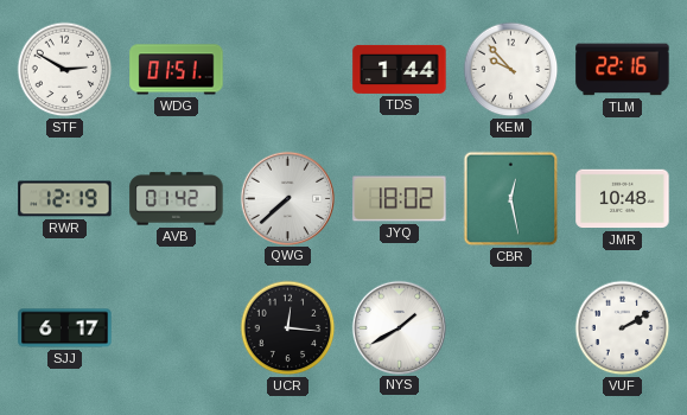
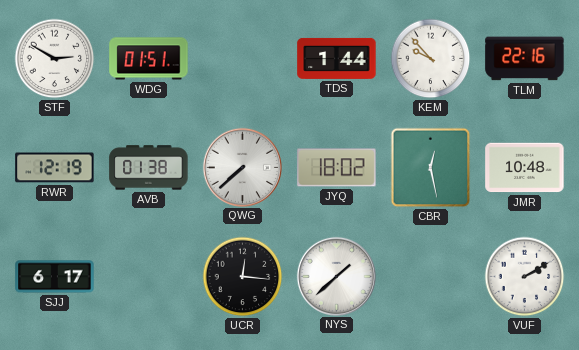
AVB: 01:42 -> 01:38 (149, 168)
NYS: 1:40 -> 1:38 (336, 276)
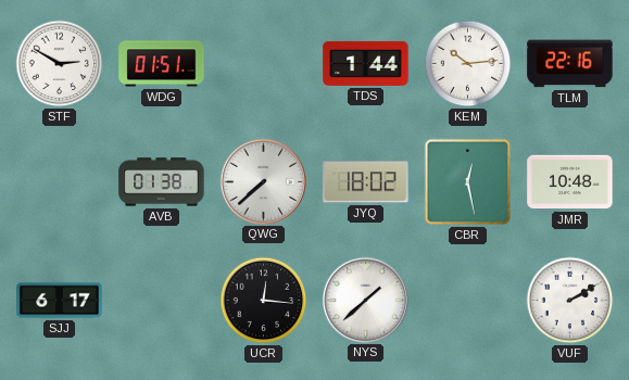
KEM: 9:53 -> 10:14 (468, 64)
RWR: 12:19 -> none (55, 168)
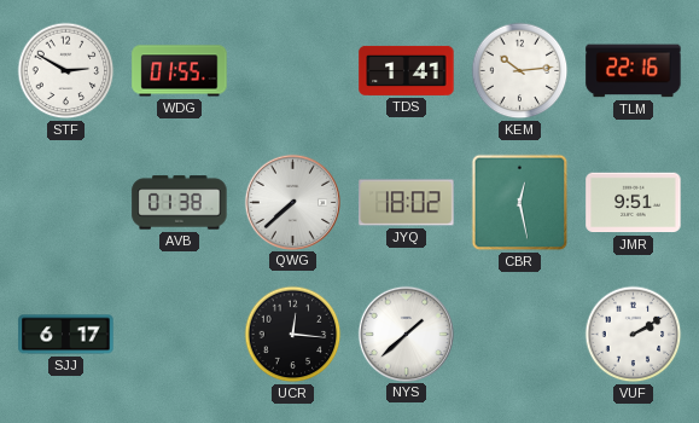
WDG: 01:51 -> 01:55 (180, 71)
TDS: 1:44 -> 1:41 (407, 70)
JMR: 10:48 -> 9:51 (634, 203)
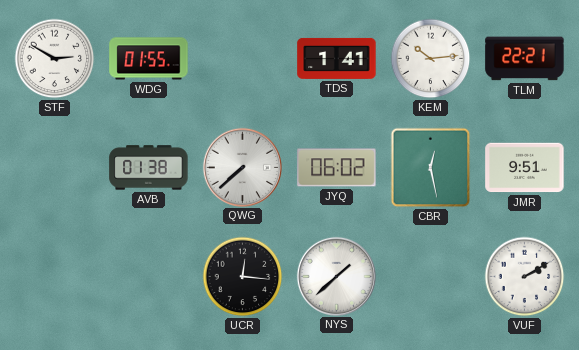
TLM: 22:16 -> 22:21 (525, 59)
JYQ: 18:02 -> 06:02 (337, 168)
SJJ: 6:17 -> none (66, 335)
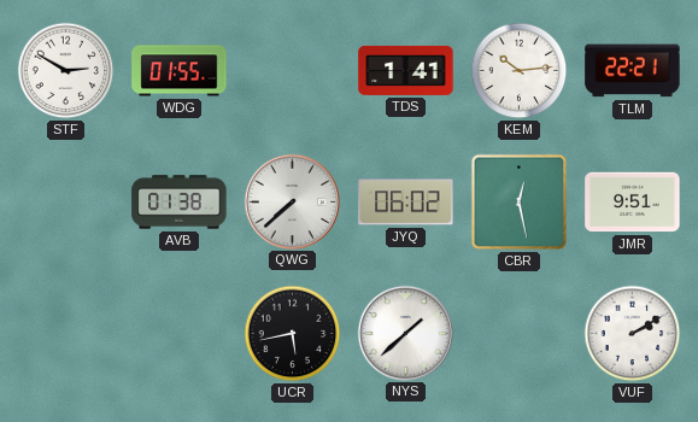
UCR: 12:16 -> 5:43 (293, 334)
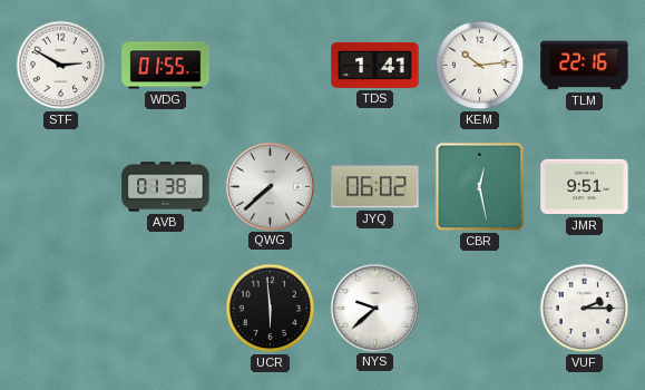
TLM: 22:21 -> 22:16 (585, 66)
UCR: 5:43 -> 5:59 (271, 309)
NYS: 1:38 -> 9:38 (374, 308)
VUF: 2:10 -> 2:15 (585, 309)
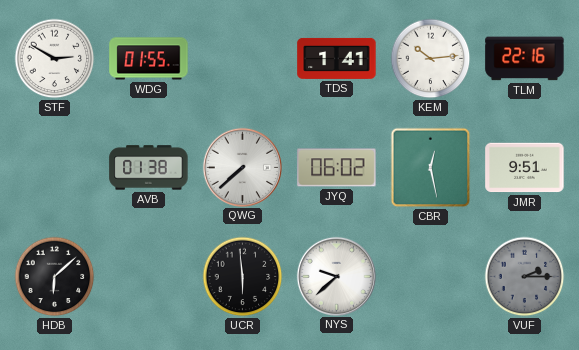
HDB: none -> 6:08 (55, 277)
VUF dial: white -> grey (525, 277)
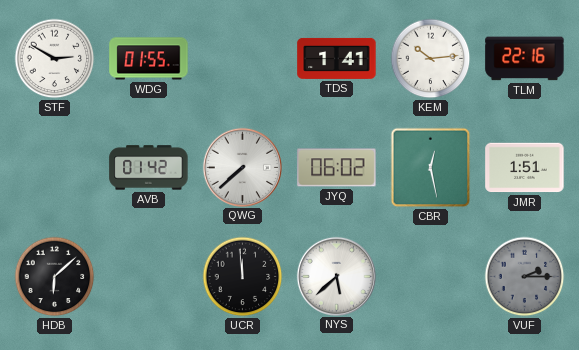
AVB: 01:38 -> 01:42 (149, 168)
JMR: 9:51 -> 1:51 (525, 168)
UCR: 5:59 -> 11:59 (243, 277)
NYS: 9:38 -> 5:38 (336, 276)
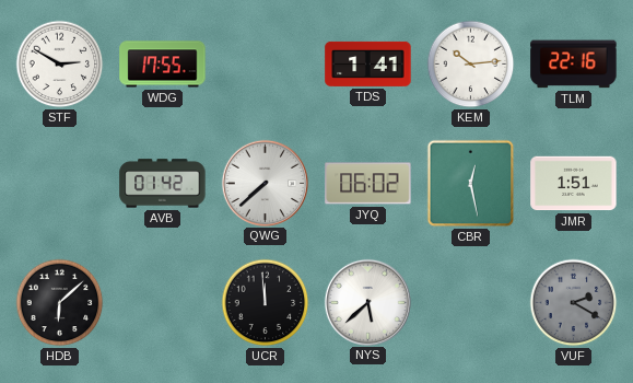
WDG: 01:55 -> 17:55 (163, 65)
VUF: 2:15 -> 2:20 (574, 303)
